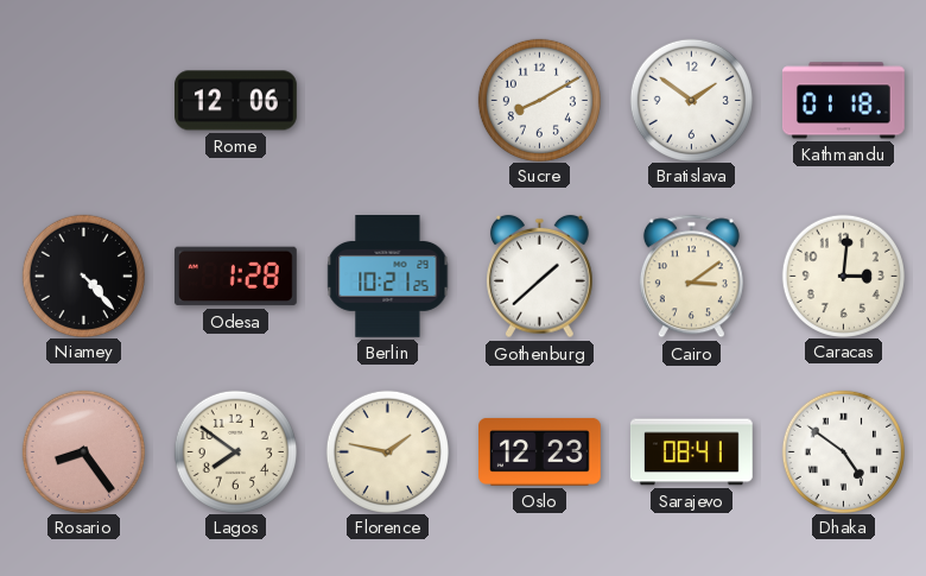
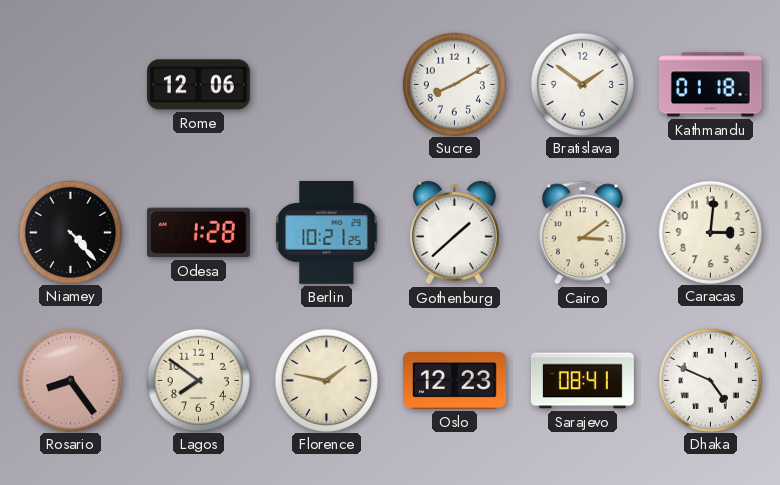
Dhaka: 4:51 -> 4:49 (710, 380)
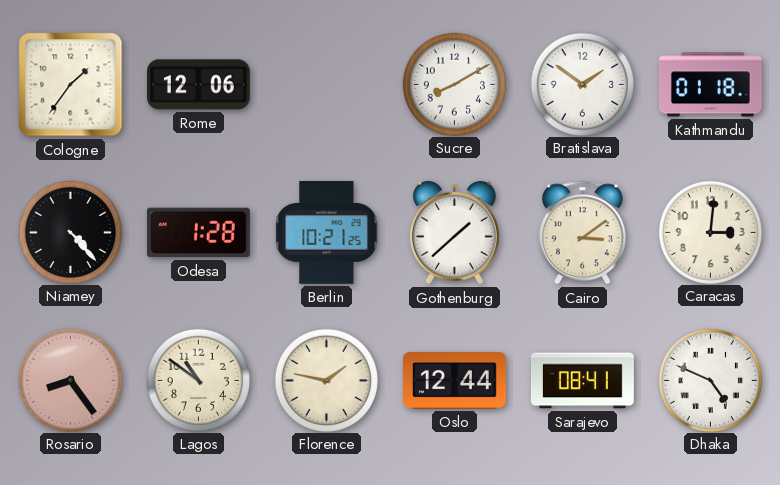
Cologne: none -> 1:36 (71, 85)
Lagos: 7:51 -> 10:51 (198, 380)
Oslo: 12:23 -> 12:44 (455, 380)
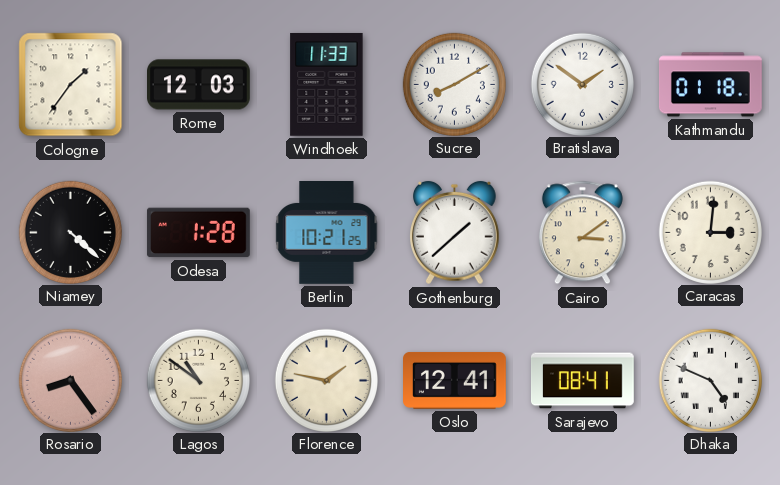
Rome: 12:06 -> 12:03 (199, 85)
Windhoek: none -> 11:33 (327, 84)
Niamey: 4:23 -> 4:22 (70, 232)
Oslo: 12:44 -> 12:41 (455, 380)
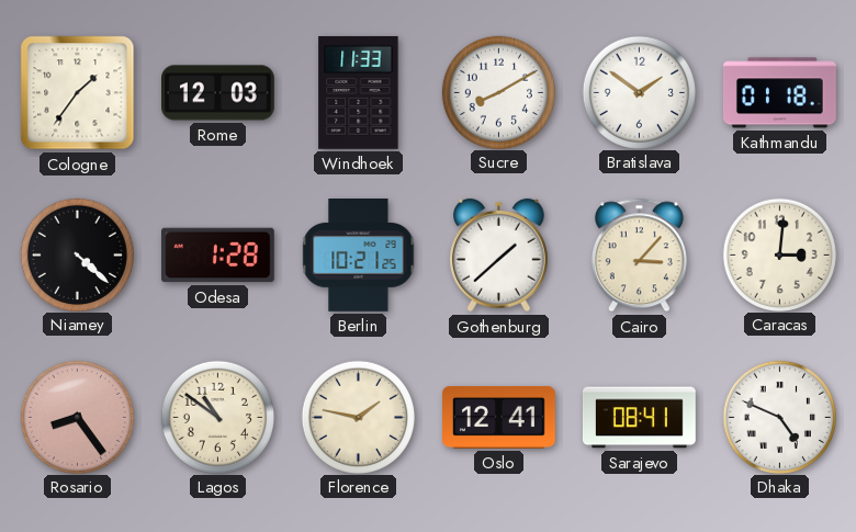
Cairo: 3:09 -> 3:07 (639, 256)
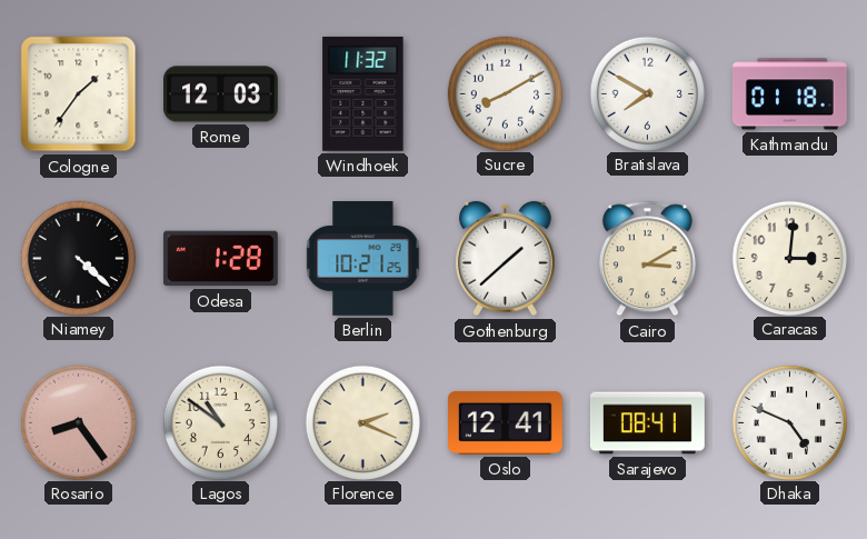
Windhoek: 11:33 -> 11:32 (363, 93)
Bratislava: 1:51 -> 7:50 (647, 93)
Cairo: 3:07 -> 3:10 (647, 259)
Florence: 1:47 -> 2:19 (362, 422)
